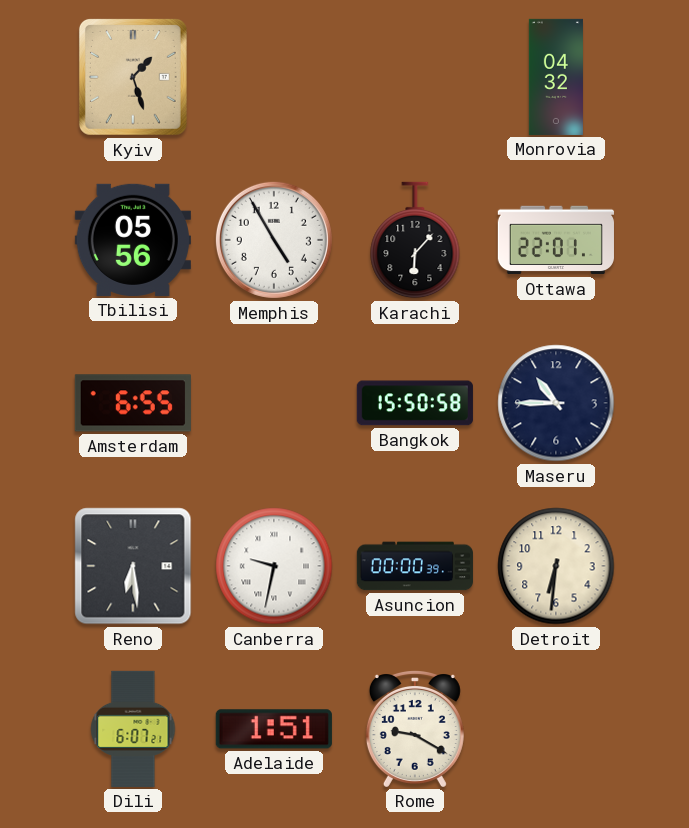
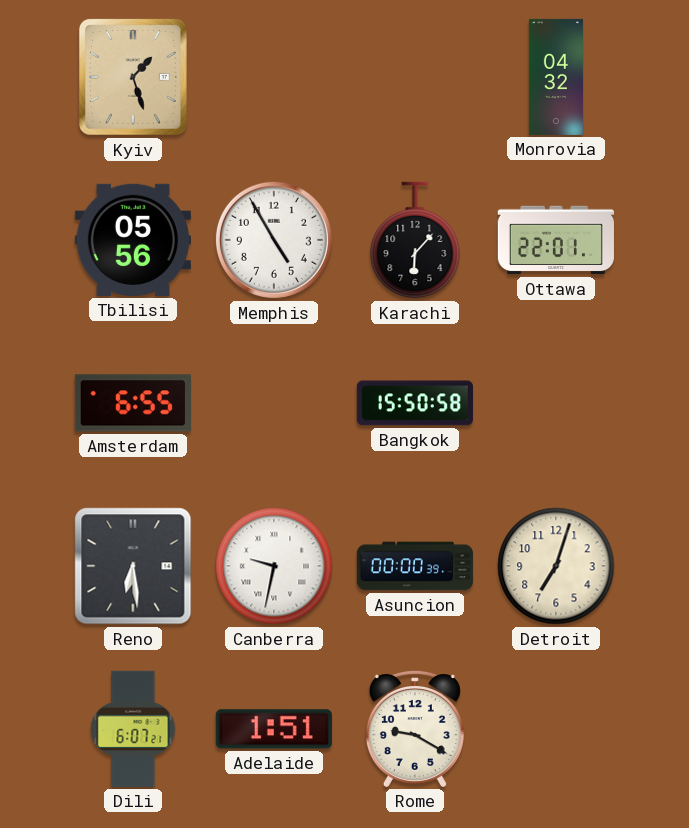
Maseru: 10:45 -> none (556, 403)
Detroit: 6:31 -> 7:03 (556, 566)
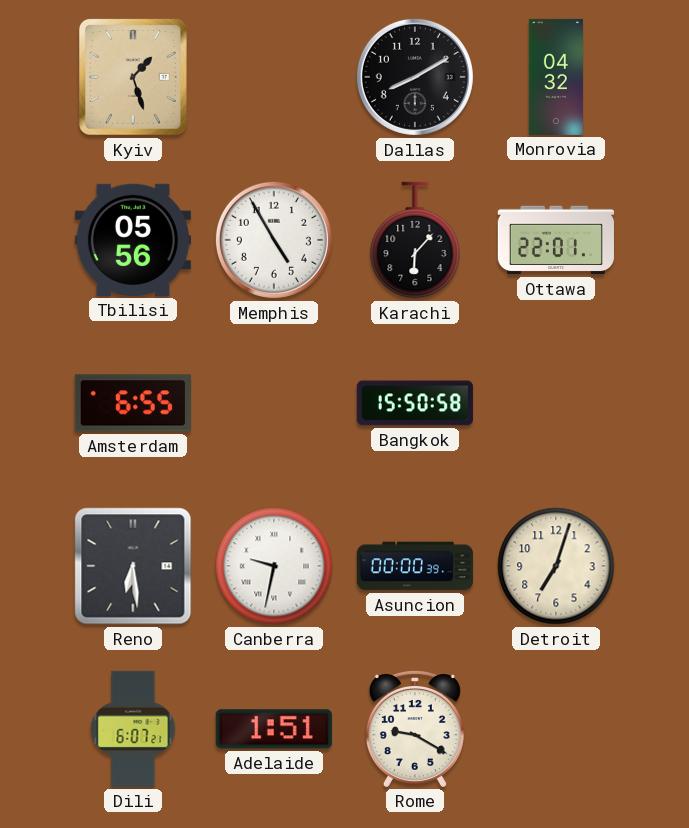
Dallas: none -> 8:10 (415, 77)
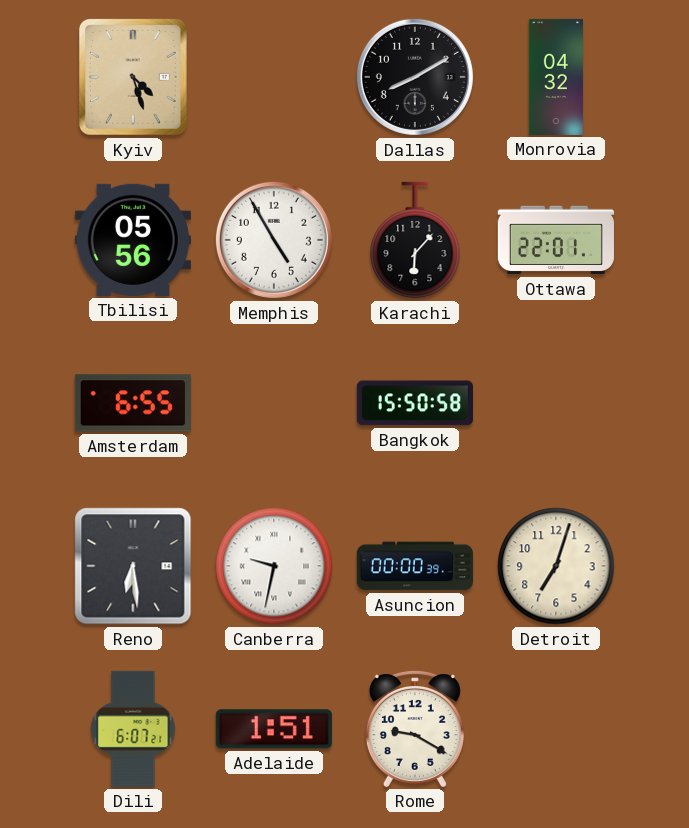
Kyiv: 1:27 -> 4:27 (133, 77)
